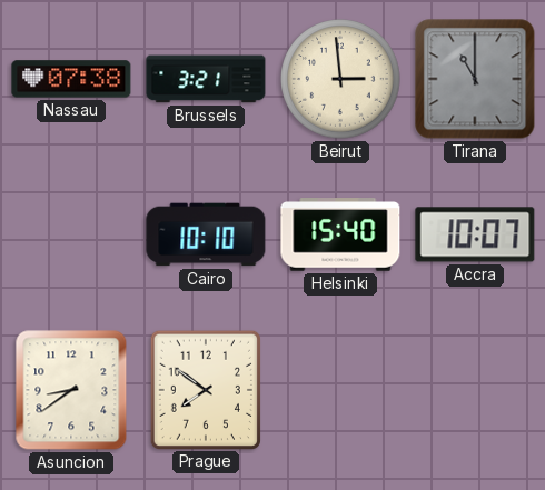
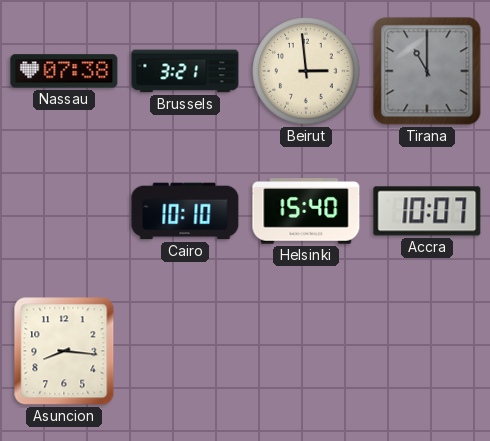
Asuncion: 8:39 -> 8:16 (64, 351)
Prague: 7:51 -> none (205, 389)
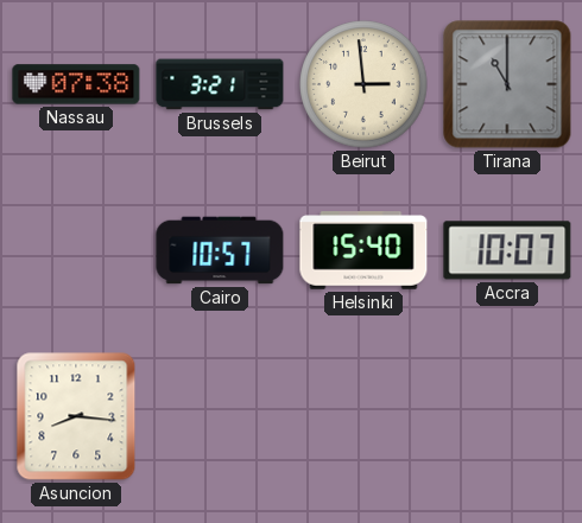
Cairo: 10:10 -> 10:57 (220, 250)
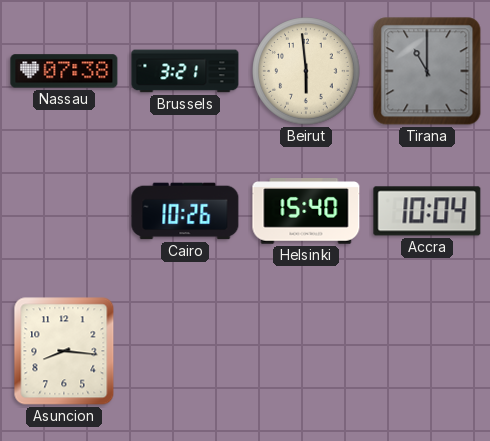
Beirut: 2:59 -> 5:59 (306, 71)
Cairo: 10:57 -> 10:26 (185, 211)
Accra: 10:07 -> 10:04 (427, 211)
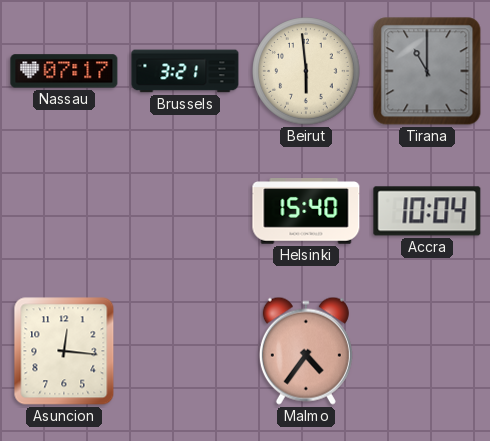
Nassau: 07:38 -> 07:17 (64, 71)
Cairo: 10:26 -> none (185, 211)
Asuncion: 8:16 -> 12:16 (64, 351)
Malmo: none -> 4:36 (306, 351)
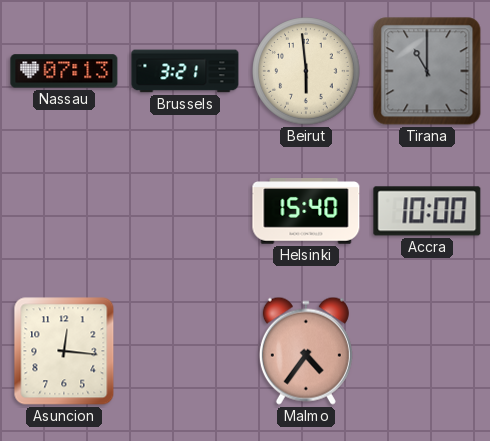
Nassau: 07:17 -> 07:13 (64, 71)
Accra: 10:04 -> 10:00 (427, 211)
